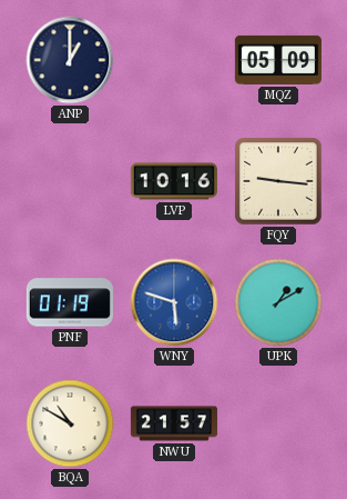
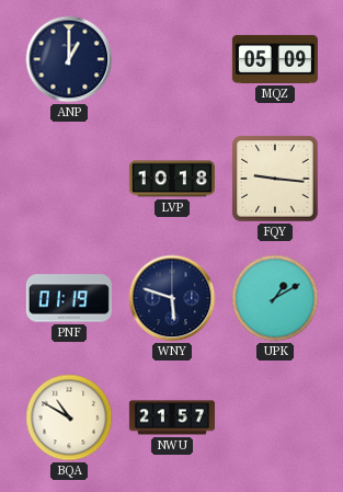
LVP: 10:16 -> 10:18 (172, 179)
WNY dial: blue -> navy (172, 298)
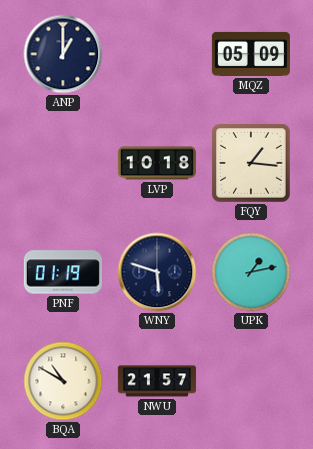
FQY: 9:16 -> 1:16 (251, 163)
UPK: 1:10 -> 1:13 (251, 272)
